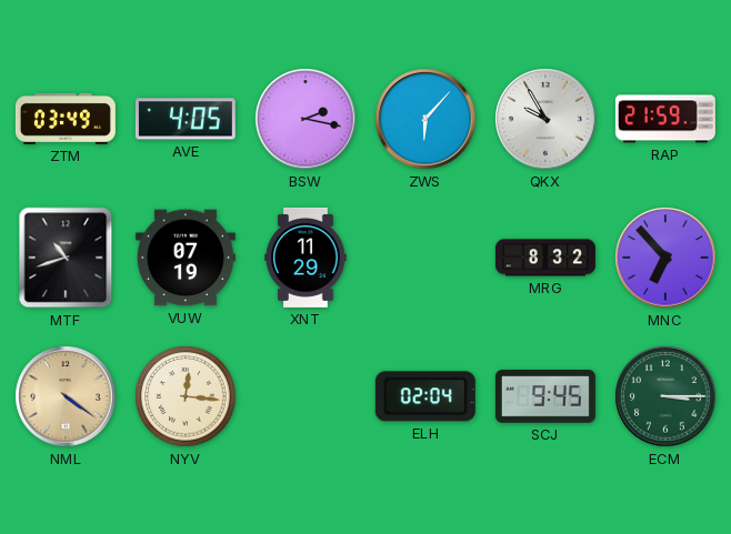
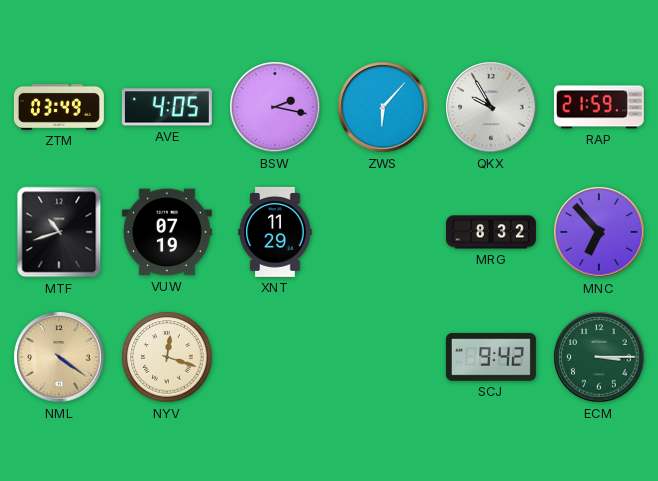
NYV: 12:16 -> 12:18 (167, 357)
ELH: 02:04 -> none (425, 396)
SCJ: 9:45 -> 9:42 (491, 357)
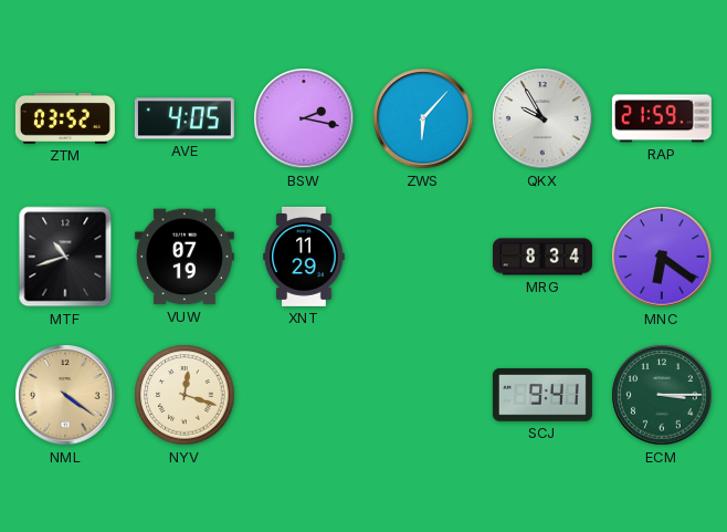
ZTM: 03:49 -> 03:52 (65, 118)
MRG: 8:32 -> 8:34 (542, 257)
MNC: 6:53 -> 6:21 (662, 257)
SCJ: 9:42 -> 9:41 (542, 395)
